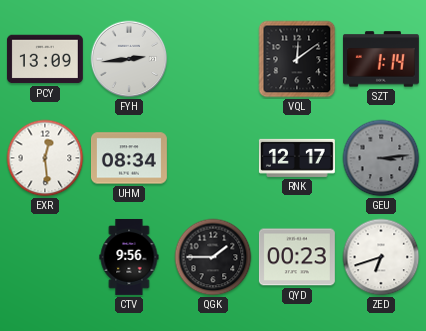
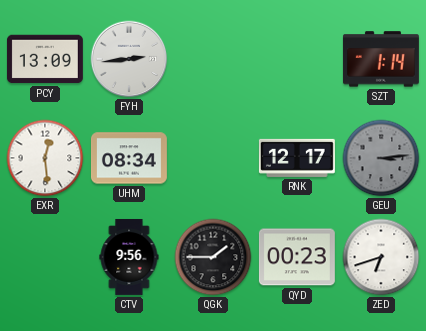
VQL: 12:09 -> none (297, 59)
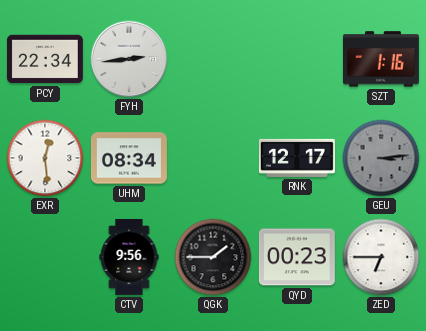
PCY: 13:09 -> 22:34 (45, 59)
SZT: 1:14 -> 1:16 (381, 59)
ZED: 6:42 -> 6:45 (381, 257)
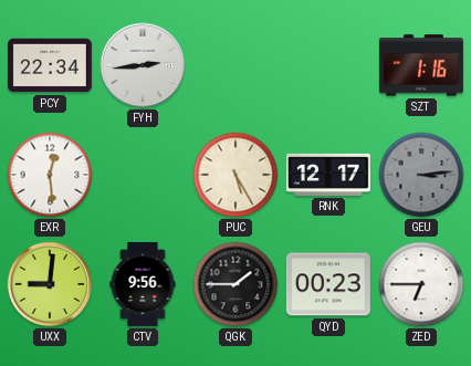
UHM: 08:34 -> none (129, 158)
PUC: none -> 5:25 (236, 175)
UXX: none -> 9:01 (50, 284)
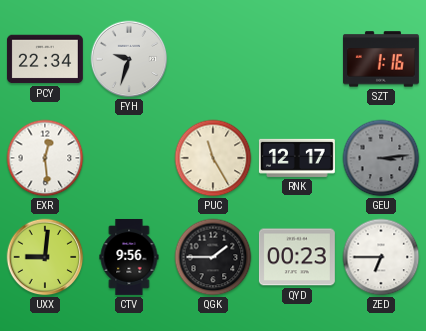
FYH: 2:44 -> 9:33 (129, 59)
PUC: 5:25 -> 11:25 (213, 158)
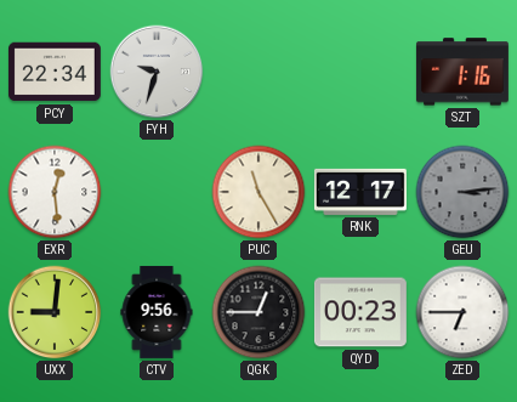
QGK: 1:45 -> 12:45 (258, 312)
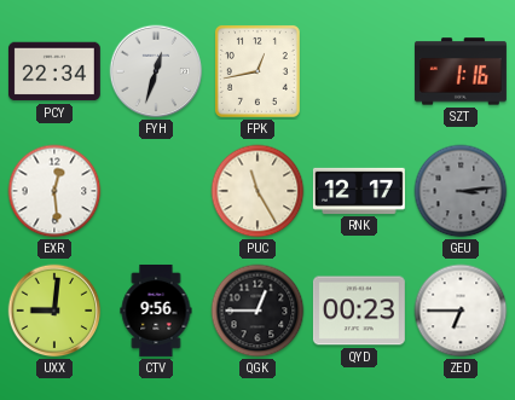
FYH: 9:33 -> 12:33 (156, 71)
FPK: none -> 12:43 (257, 71)
